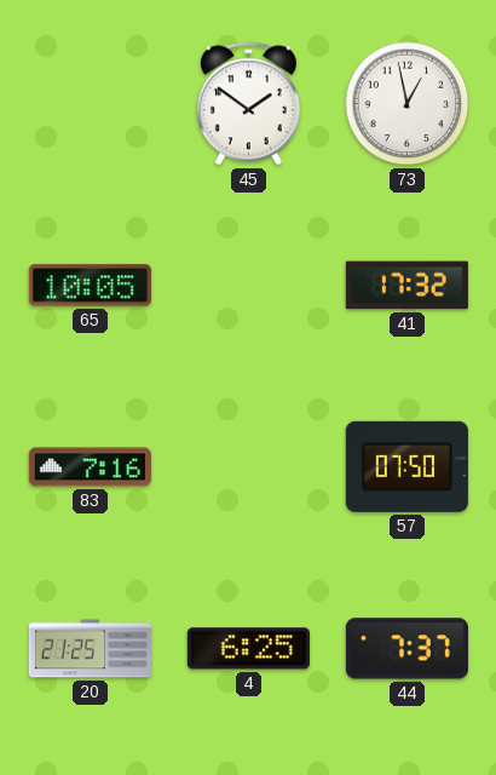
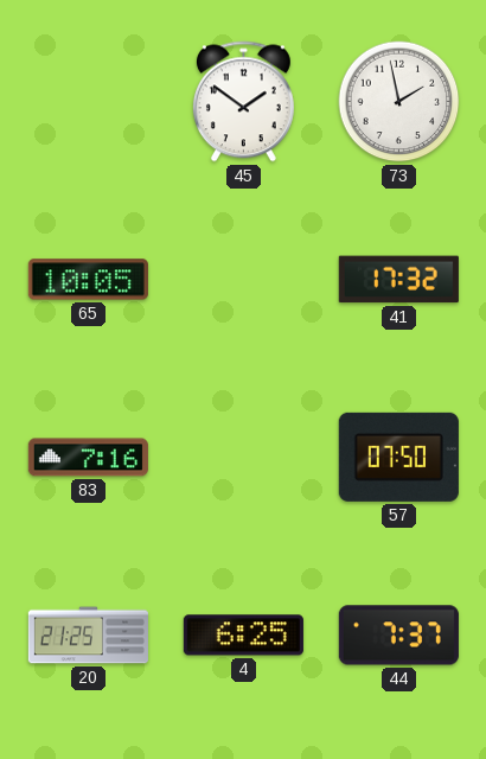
73: 12:58 -> 1:58 (399, 102)
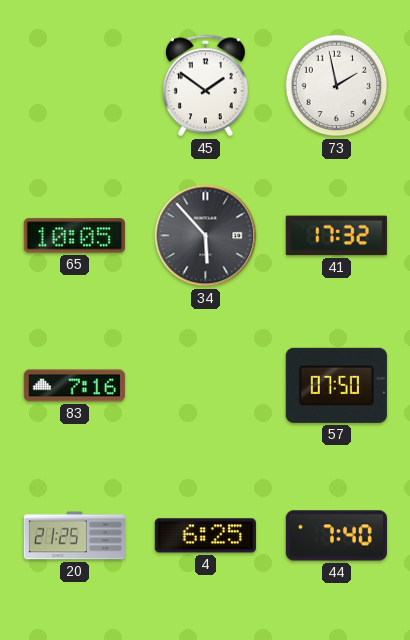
34: none -> 5:53 (206, 236)
44: 7:37 -> 7:40 (336, 536)
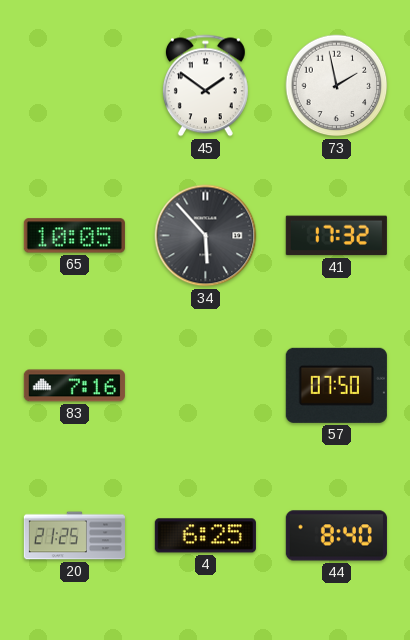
44: 7:40 -> 8:40 (336, 536)
